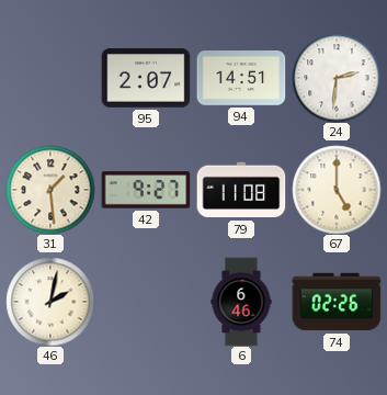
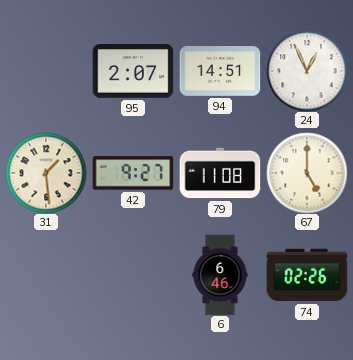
24: 2:31 -> 12:56 (307, 71)
46: 2:02 -> none (50, 302)
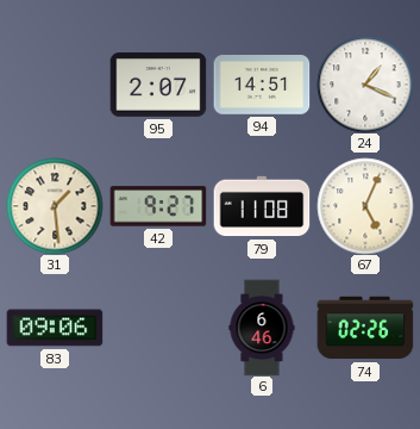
24: 12:56 -> 1:19 (365, 85)
67: 5:00 -> 5:04 (365, 206)
83: none -> 09:06 (55, 328)
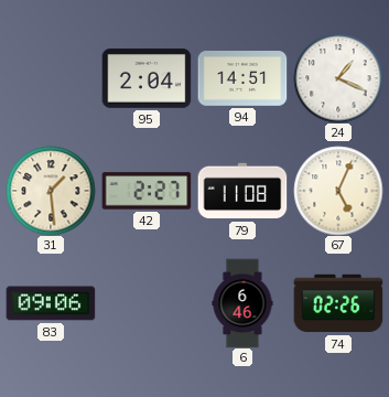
95: 2:07 -> 2:04 (147, 78)
42: 9:27 -> 2:27 (147, 191)
